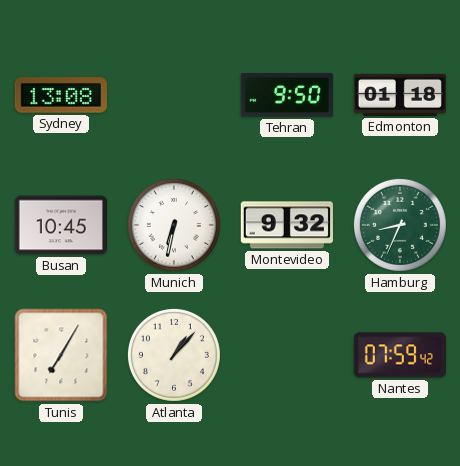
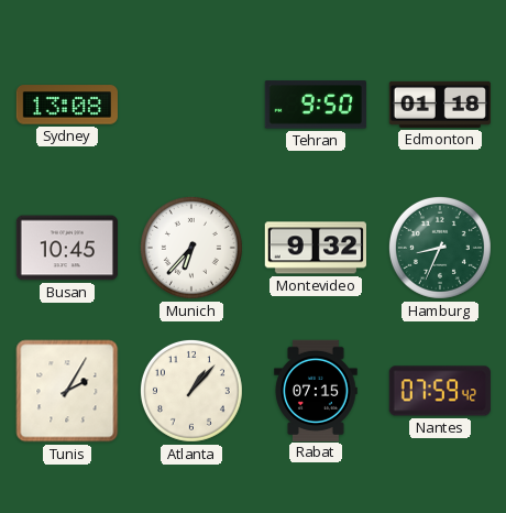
Munich: 6:32 -> 6:37 (191, 248)
Tunis: 7:05 -> 2:05 (67, 391)
Rabat: none -> 07:15 (316, 390)
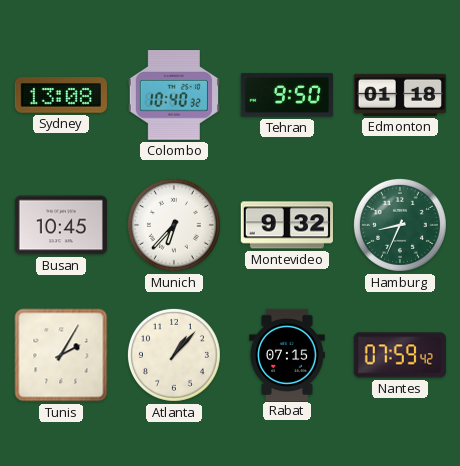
Colombo: none -> 10:40 (174, 95)
